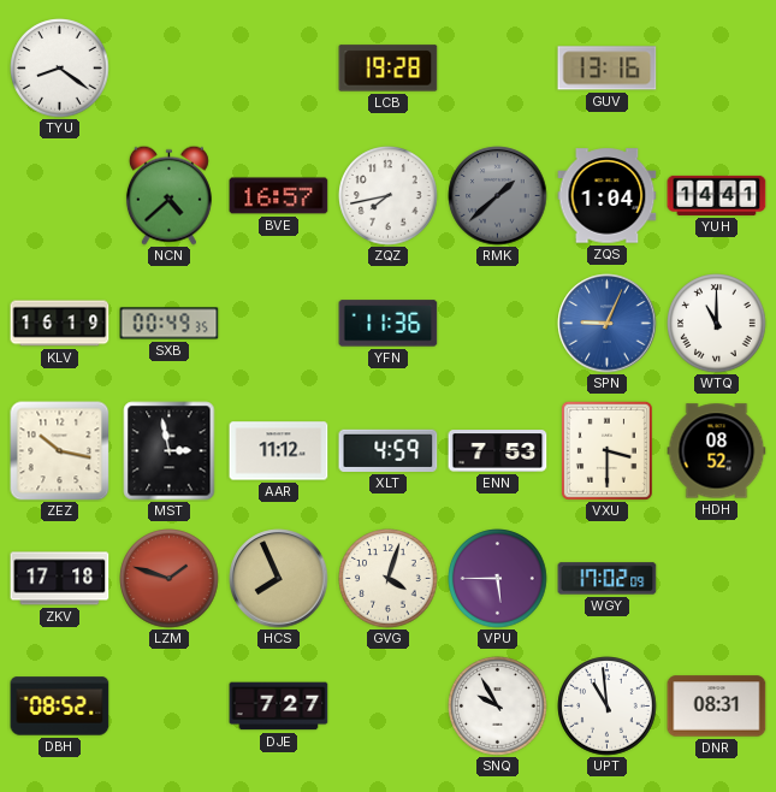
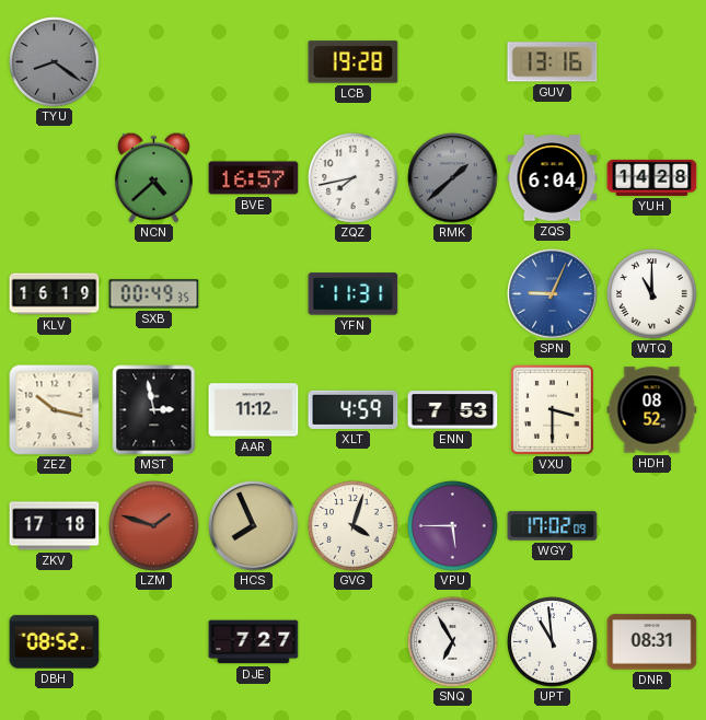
TYU dial: white -> grey (55, 62)
ZQS: 1:04 -> 6:04 (553, 178)
YUH: 14:41 -> 14:28 (652, 177)
YFN: 11:36 -> 11:31 (354, 294)
SNQ: 9:55 -> 6:55 (453, 642)
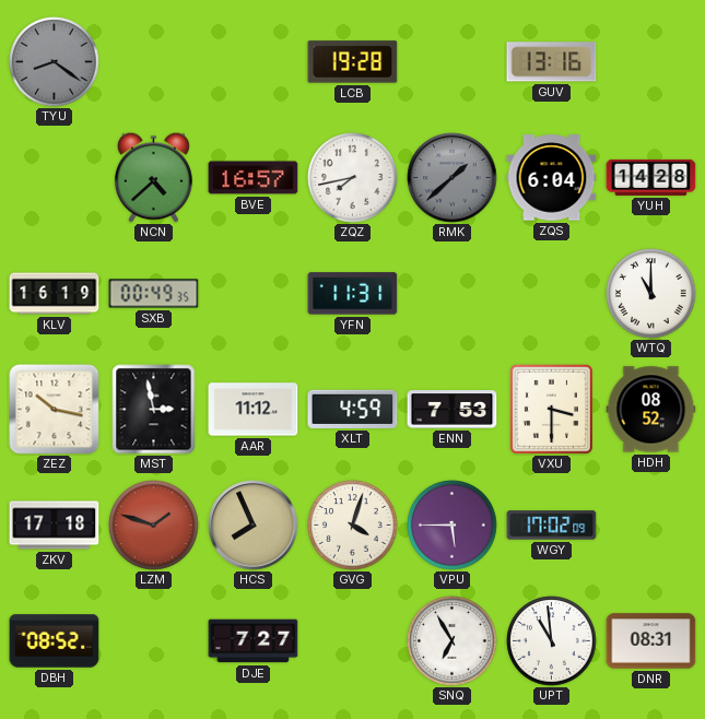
SPN: 9:04 -> none (553, 294)
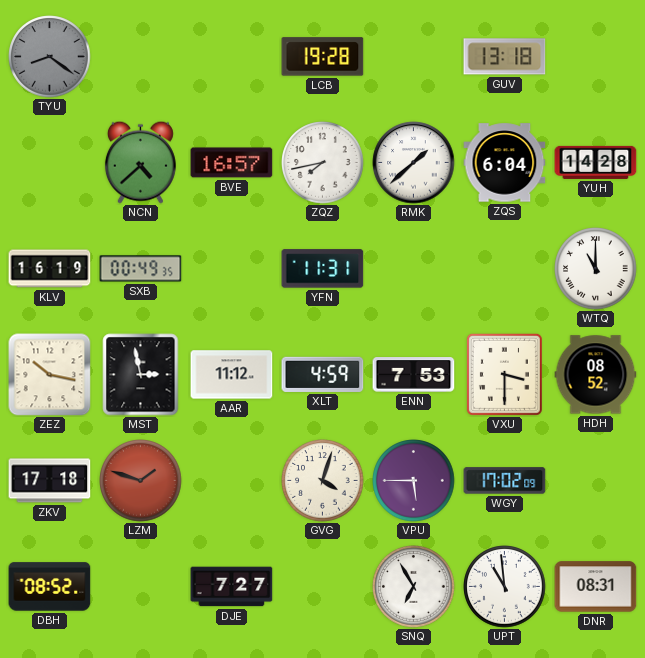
GUV: 13:16 -> 13:18 (505, 57)
RMK dial: grey -> white (414, 163)
HCS: 7:56 -> none (254, 526)
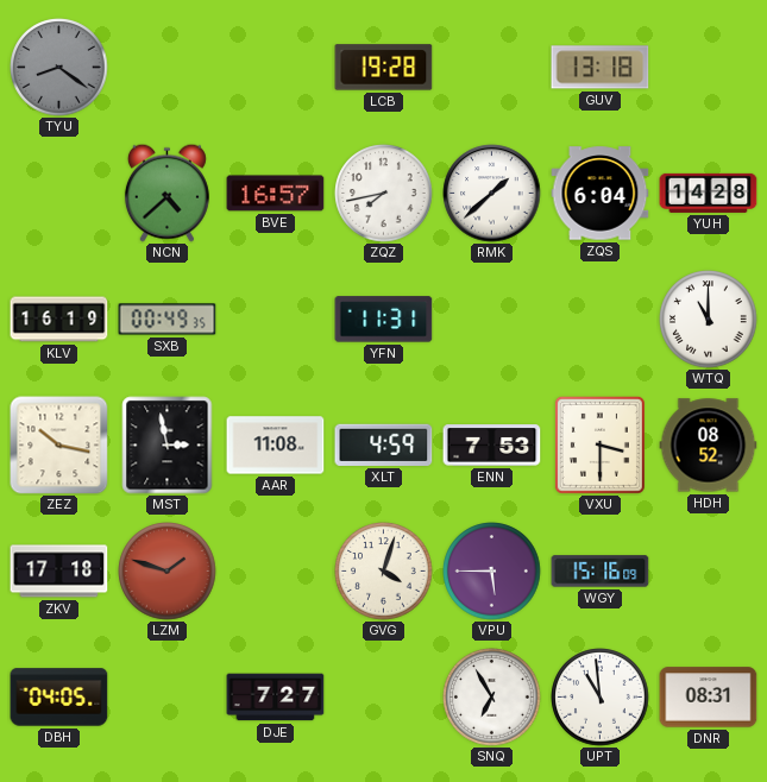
AAR: 11:12 -> 11:08 (276, 446)
WGY: 17:02 -> 15:16 (601, 572)
DBH: 08:52 -> 04:05 (59, 698)
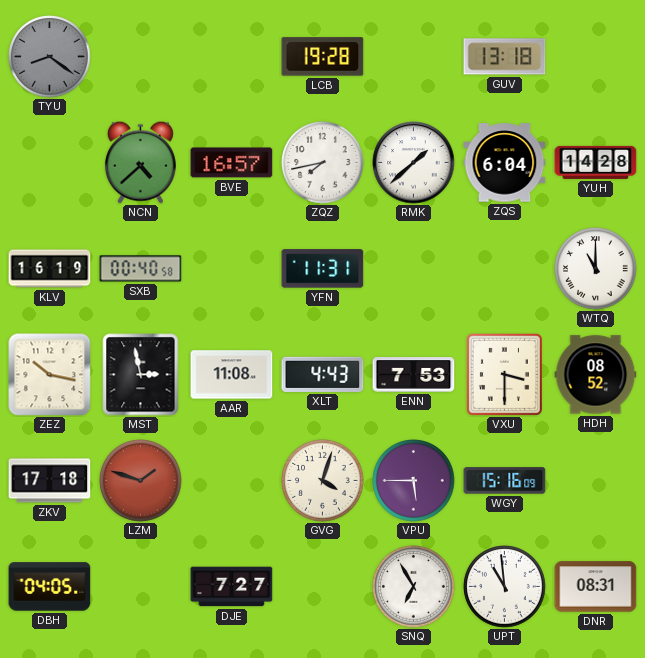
SXB: 00:49 -> 00:40 (141, 269)
XLT: 4:59 -> 4:43 (323, 374)
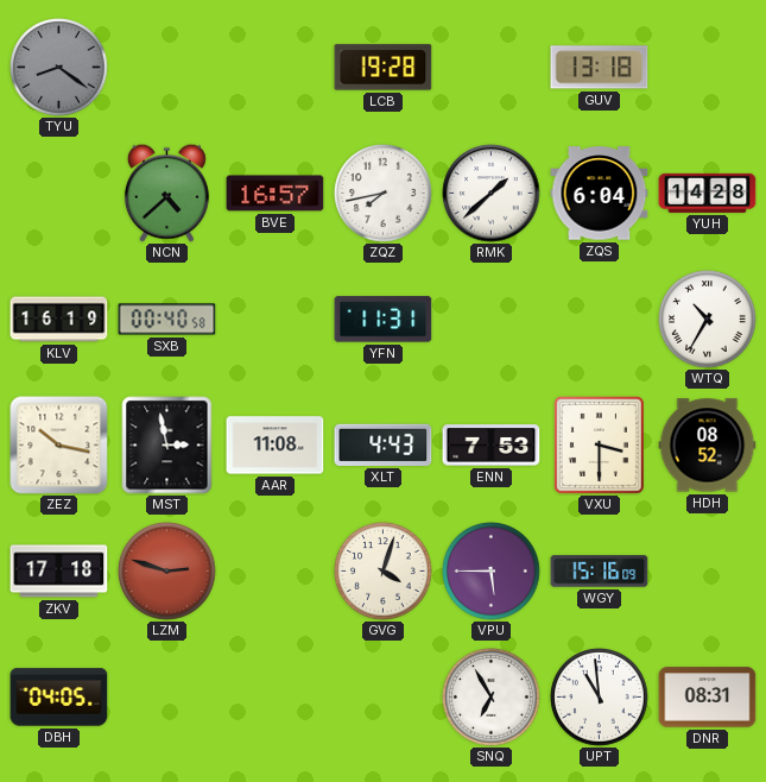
WTQ: 11:00 -> 10:35 (708, 320)
LZM: 1:48 -> 2:48 (167, 572)
DJE: 7:27 -> none (232, 587)
